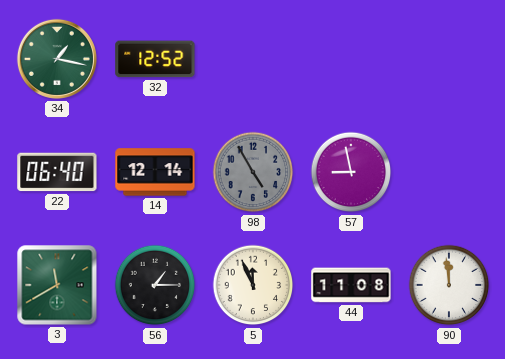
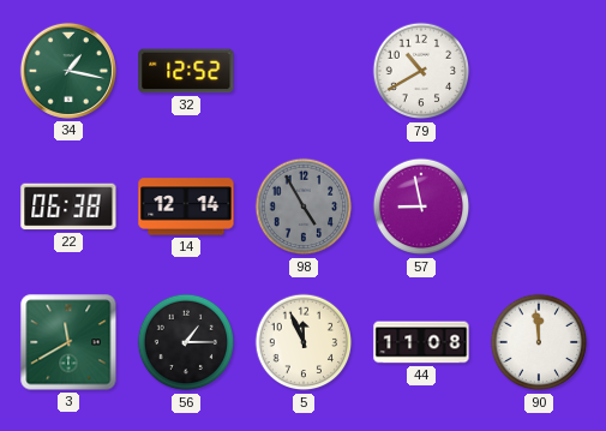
79: none -> 10:40 (421, 71)
22: 06:40 -> 06:38 (68, 206)
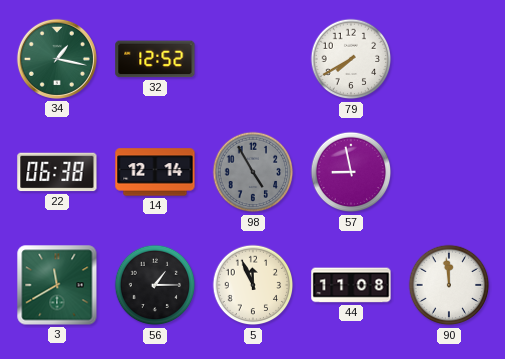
79: 10:40 -> 7:40 (351, 59)
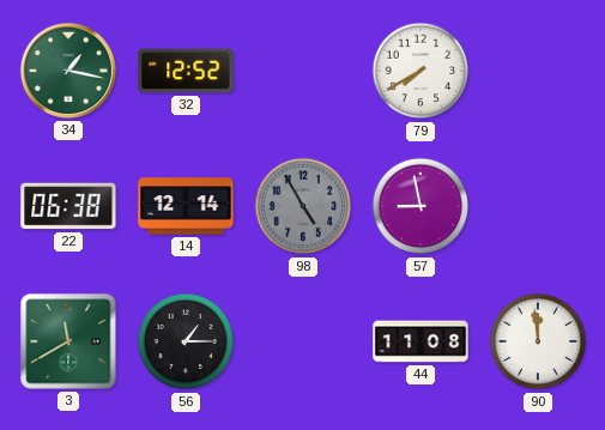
5: 11:56 -> none (253, 285)
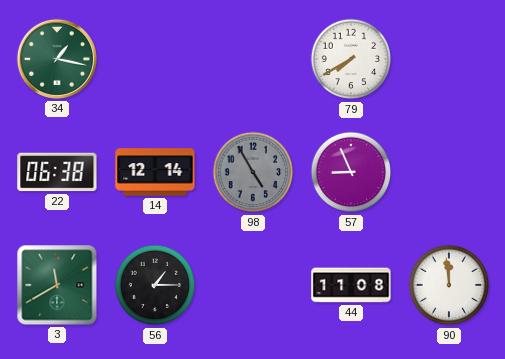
32: 12:52 -> none (186, 71)
57: 8:58 -> 8:56 (351, 172)
